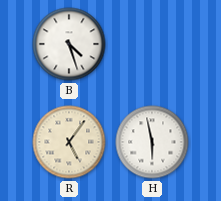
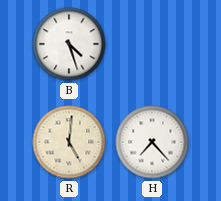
R: 5:06 -> 5:01 (69, 142)
H: 5:58 -> 7:23 (152, 142)
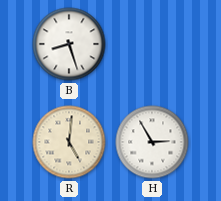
B: 4:27 -> 8:27 (69, 44)
H: 7:23 -> 2:55 (152, 142)
